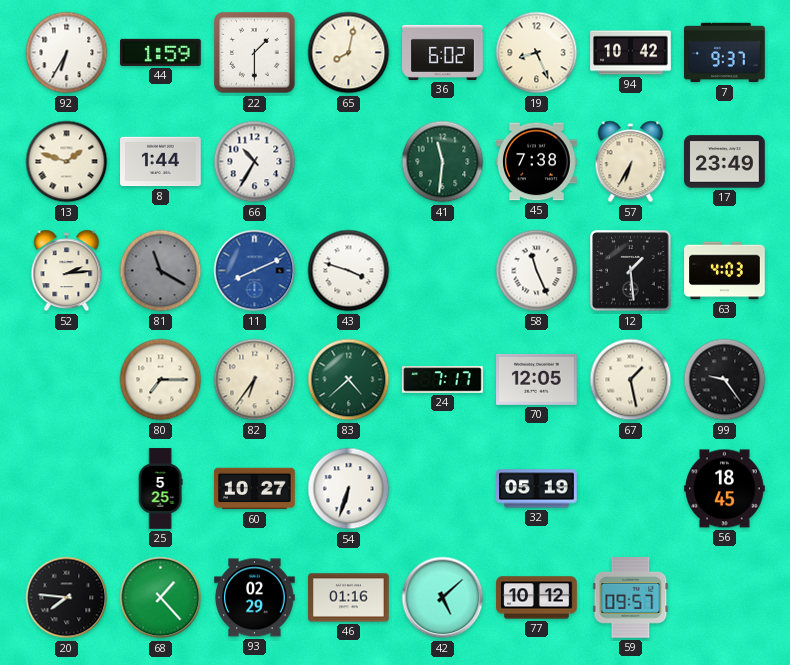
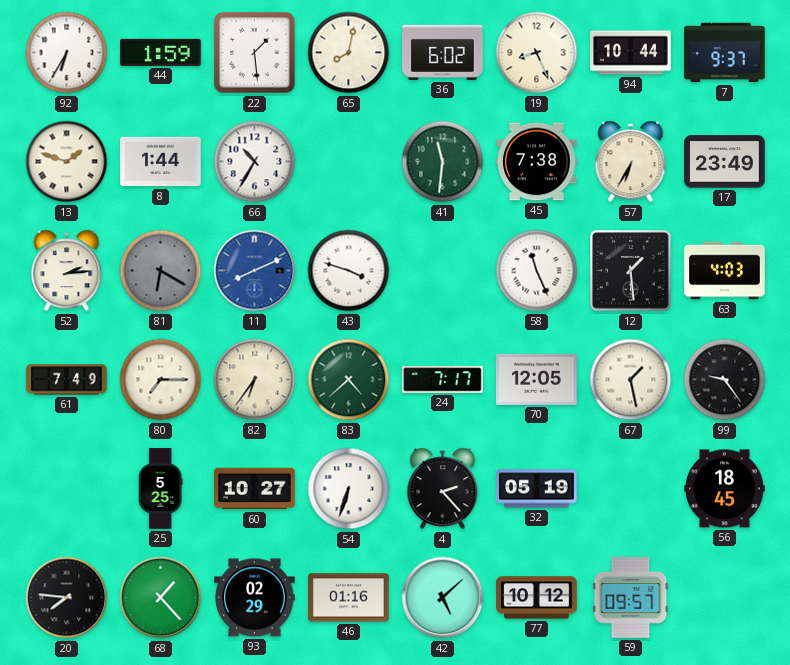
22: 1:30 -> 1:29 (255, 53)
94: 10:42 -> 10:44 (631, 53)
81: 11:20 -> 6:20 (161, 271)
61: none -> 7:49 (67, 380)
4: none -> 2:23 (443, 489)
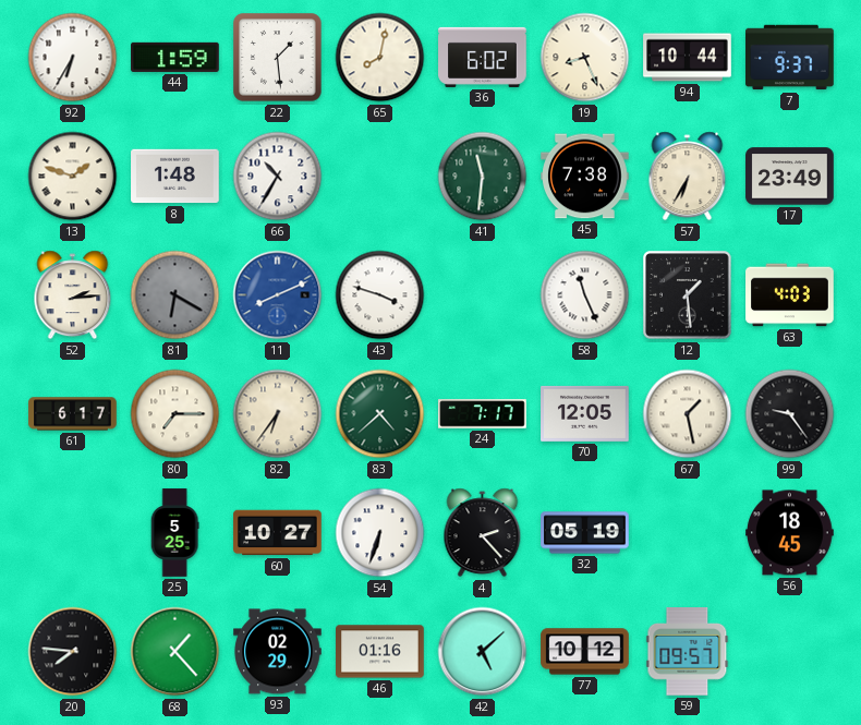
8: 1:44 -> 1:48 (175, 177)
61: 7:49 -> 6:17 (73, 414)
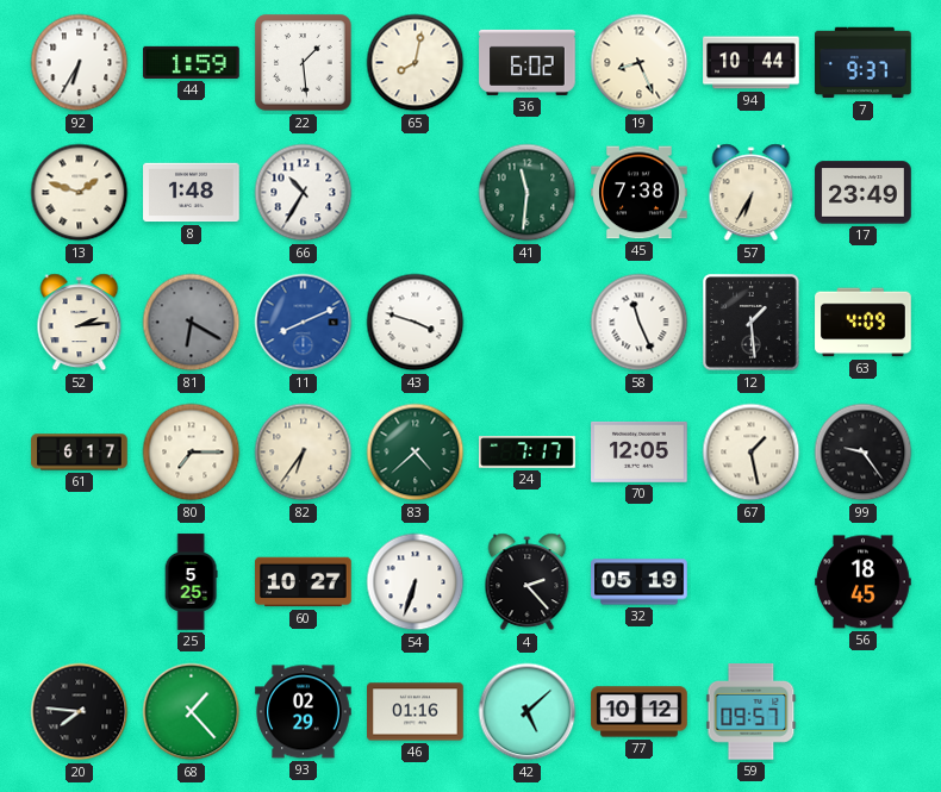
63: 4:03 -> 4:09 (864, 323)
